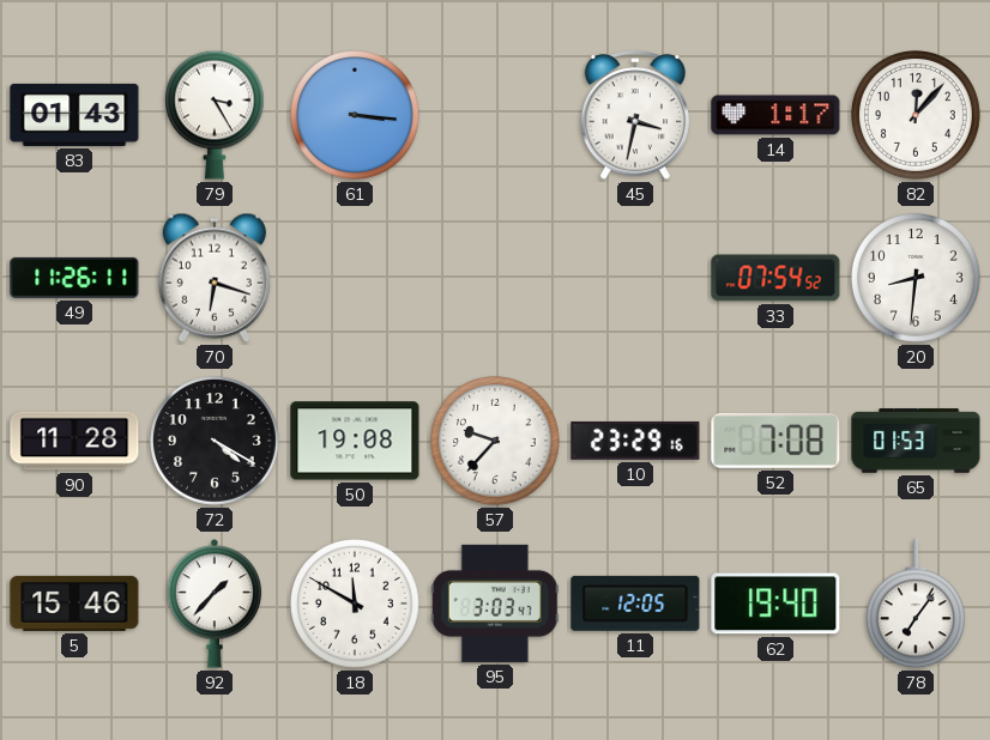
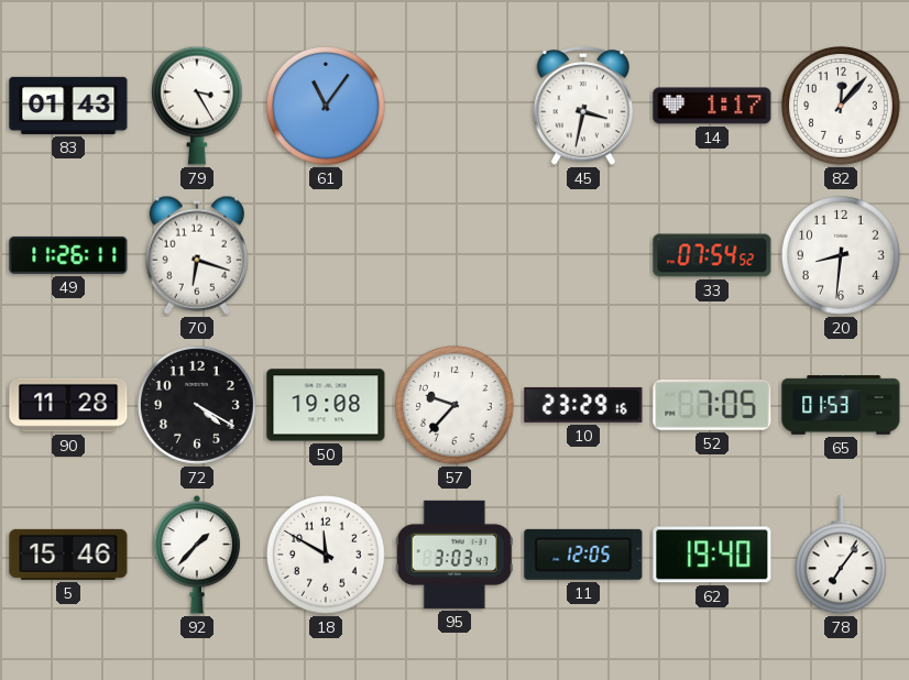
61: 3:16 -> 11:06 (327, 107)
52: 7:08 -> 7:05 (712, 405)
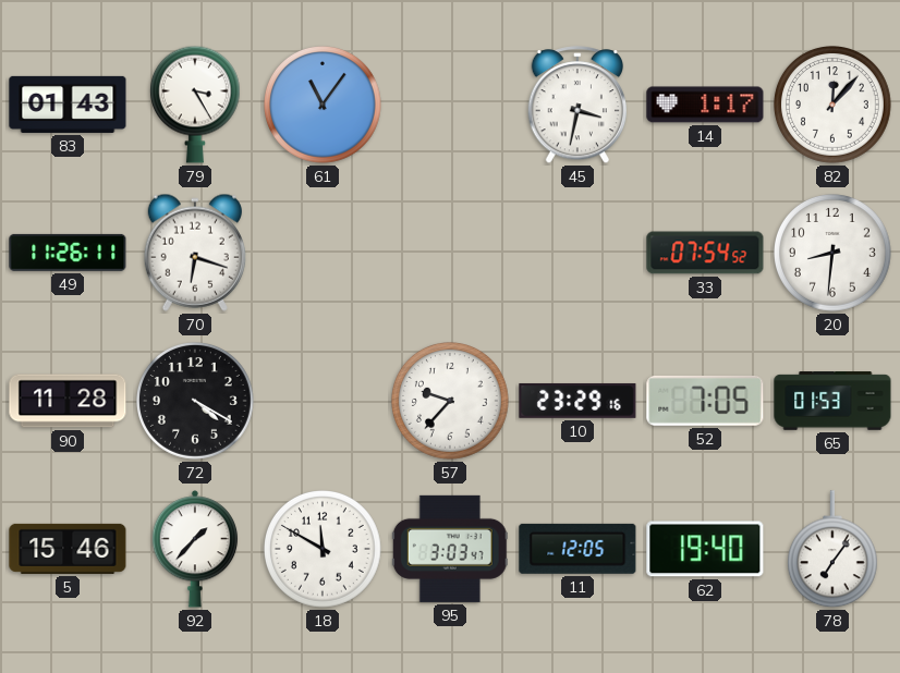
50: 19:08 -> none (326, 405)
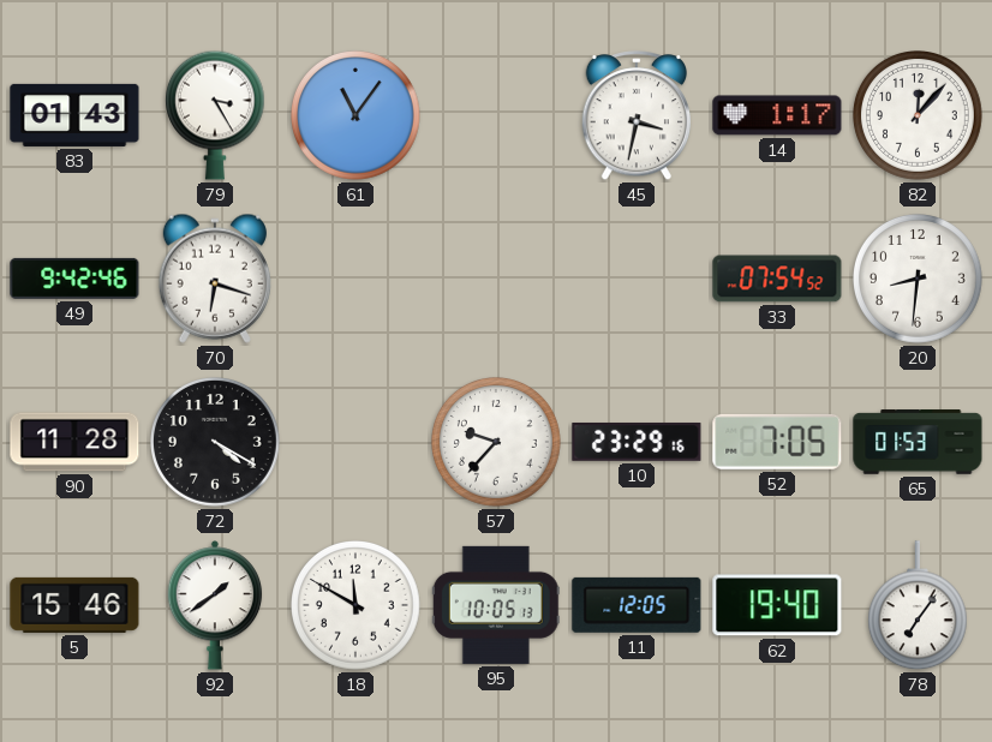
49: 11:26 -> 9:42 (74, 279)
92: 1:37 -> 1:39 (215, 605)
95: 3:03 -> 10:05 (496, 605)
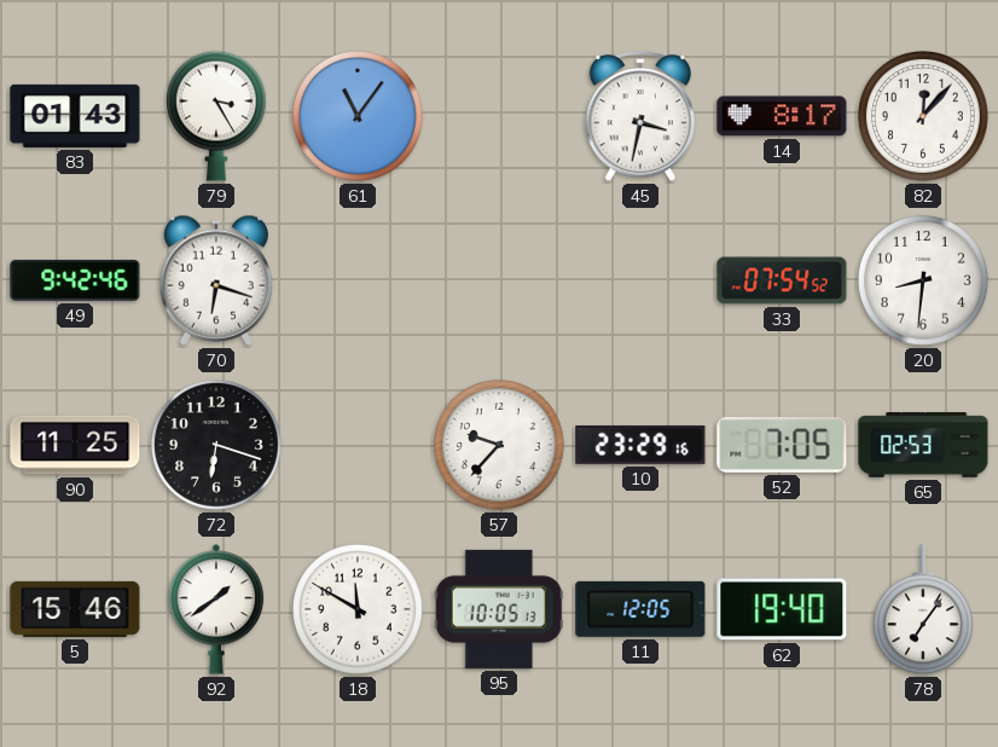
14: 1:17 -> 8:17 (782, 116)
90: 11:28 -> 11:25 (75, 445)
72: 4:20 -> 6:18 (217, 446)
65: 01:53 -> 02:53 (923, 445)
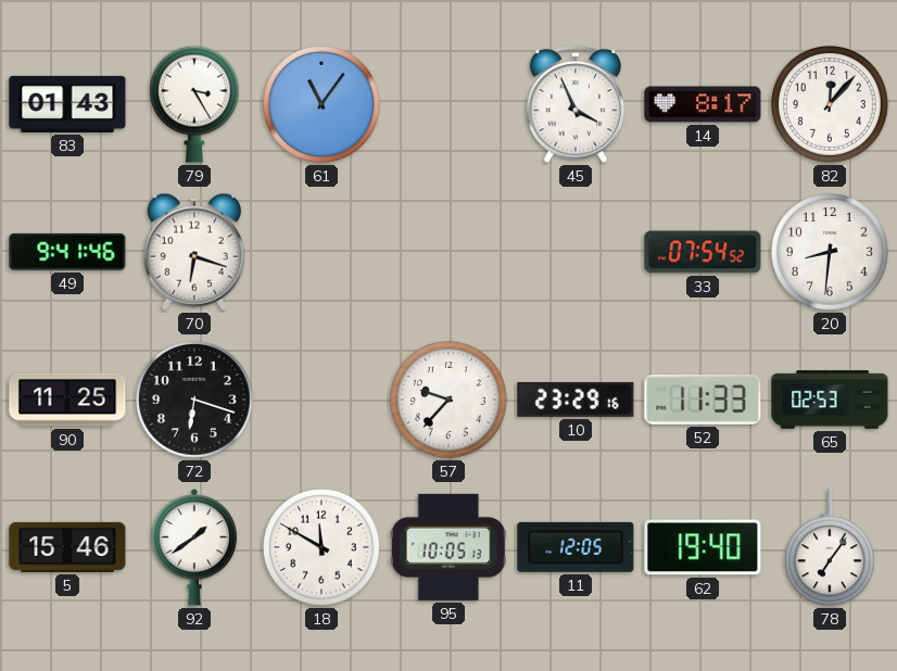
45: 3:32 -> 3:56 (574, 105)
49: 9:42 -> 9:41 (67, 252)
52: 7:05 -> 11:33 (703, 400)
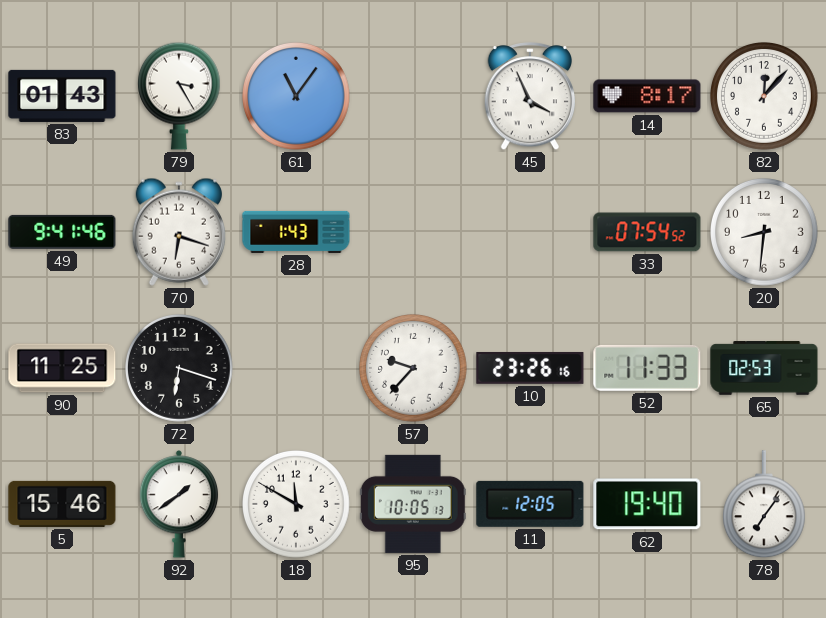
28: none -> 1:43 (296, 232)
10: 23:29 -> 23:26 (530, 368)
